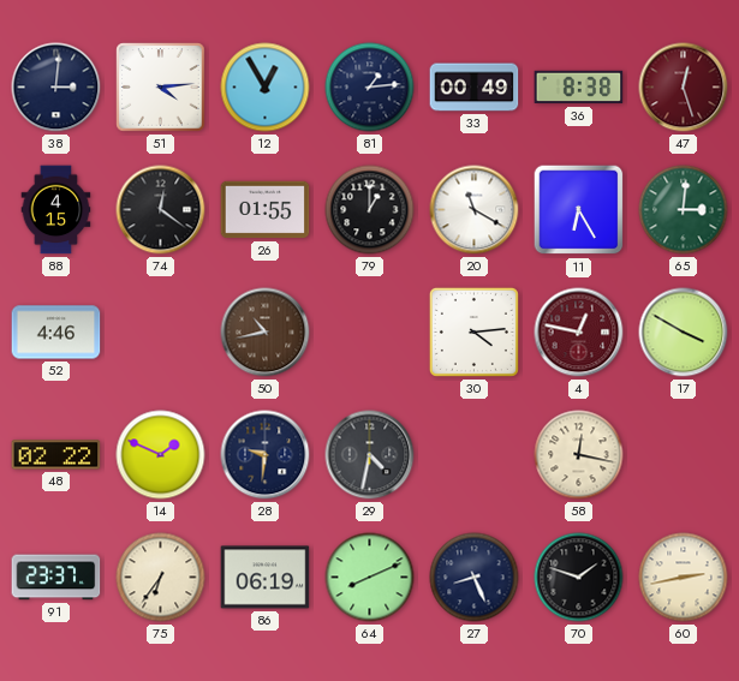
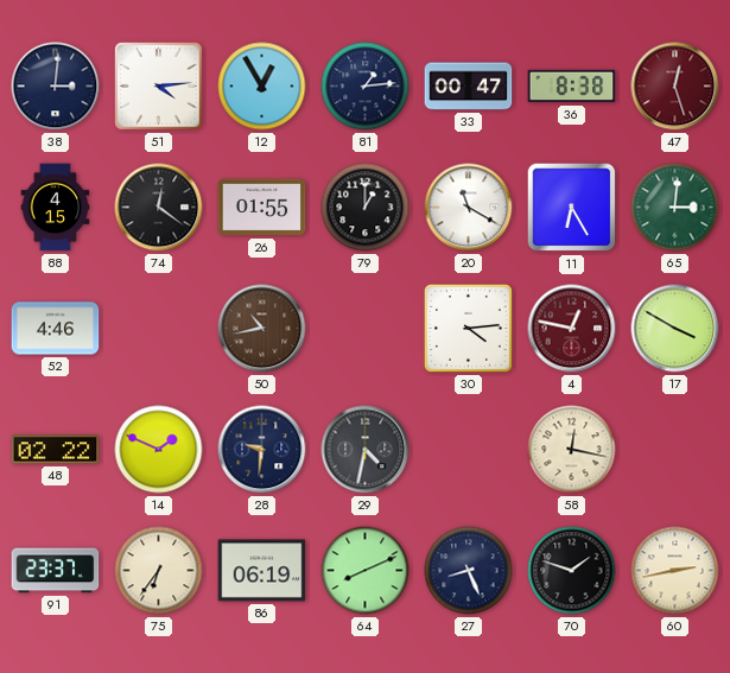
33: 00:49 -> 00:47 (469, 87)
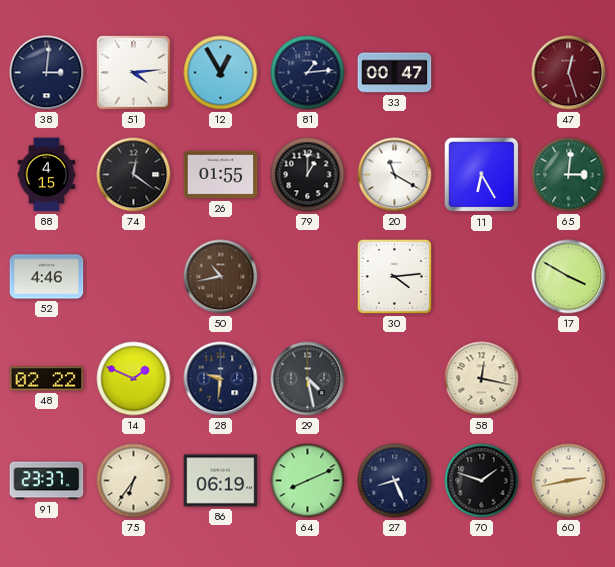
36: 8:38 -> none (572, 87)
4: 12:47 -> none (572, 329)
29: 4:32 -> 4:28 (308, 379)
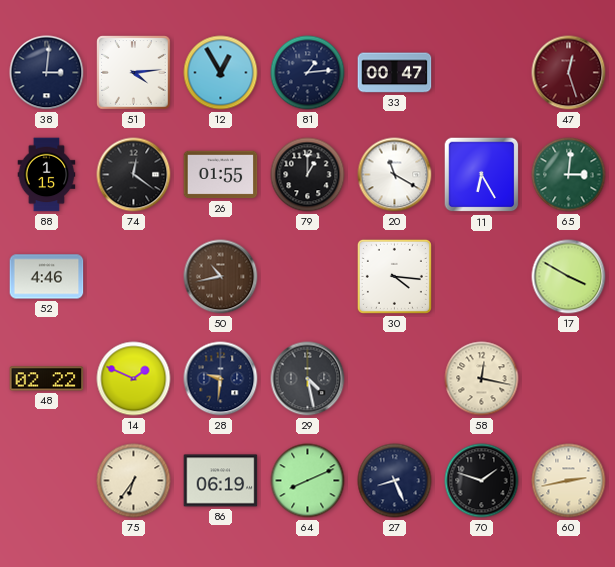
88: 4:15 -> 1:15 (47, 175)
30: 4:14 -> 4:16 (394, 276)
91: 23:37 -> none (47, 481)
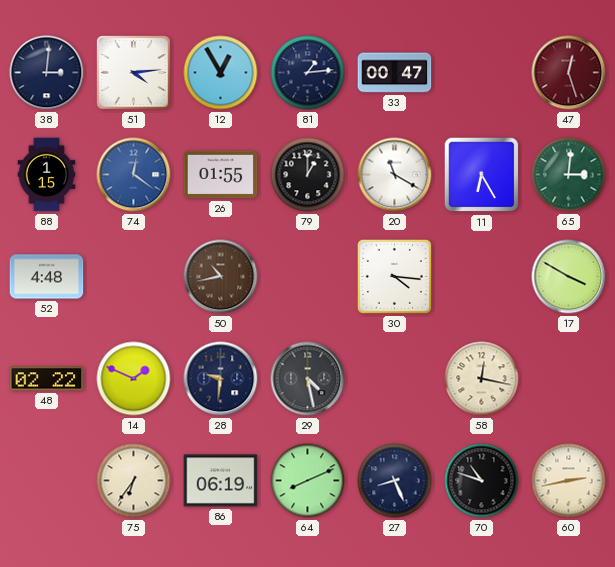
74 dial: black -> blue (134, 175)
52: 4:46 -> 4:48 (47, 277)
70: 1:48 -> 10:48 (482, 481)
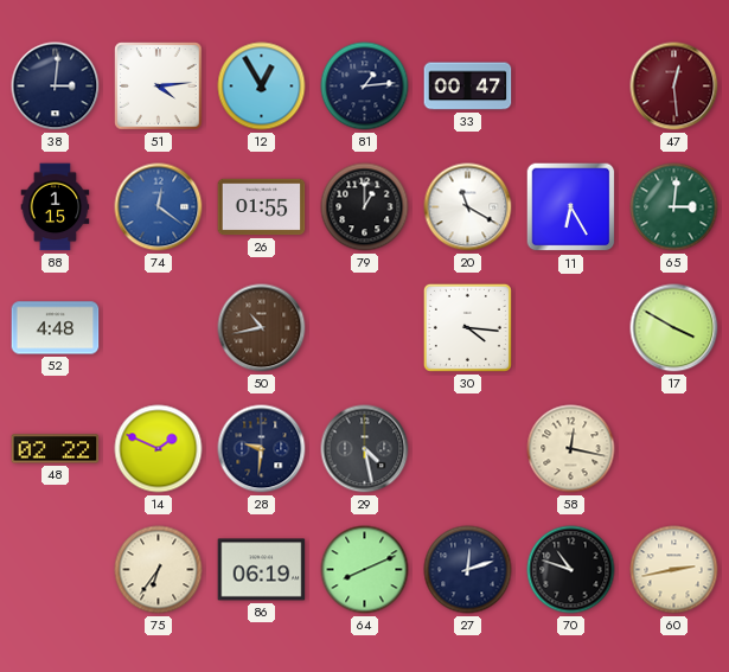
47: 12:27 -> 12:29 (674, 87)
27: 8:26 -> 12:12 (468, 570)
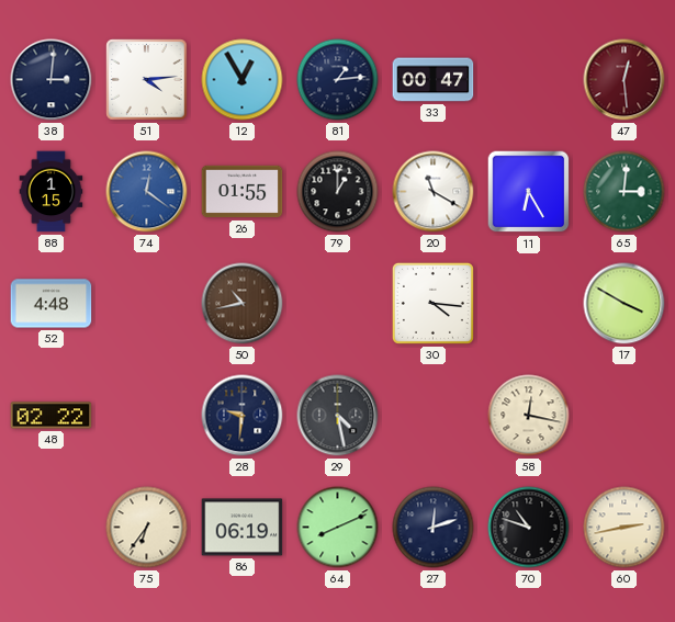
14: 1:49 -> none (159, 449)
